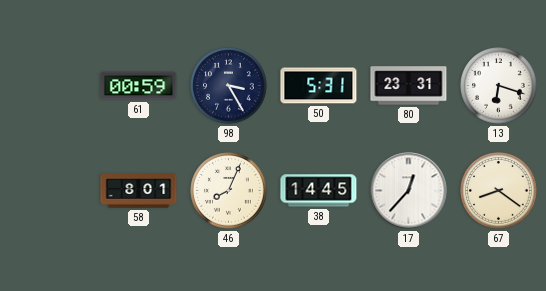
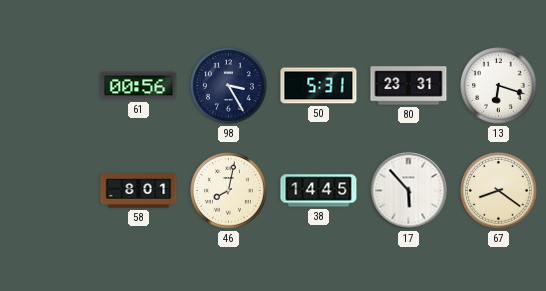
61: 00:59 -> 00:56 (139, 86)
46: 8:04 -> 8:02 (229, 191)
17: 12:37 -> 5:53 (409, 191)
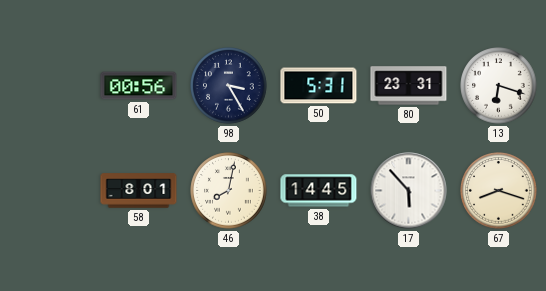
67: 8:21 -> 8:18 (499, 191)
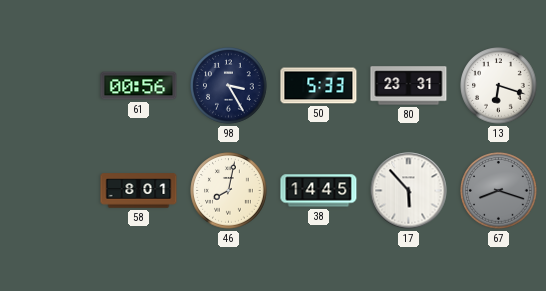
50: 5:31 -> 5:33 (319, 86)
67 dial: cream -> grey (499, 191)
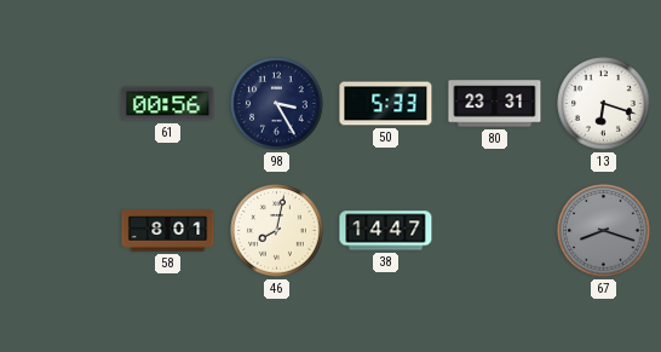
38: 14:45 -> 14:47 (386, 231)
17: 5:53 -> none (409, 191)
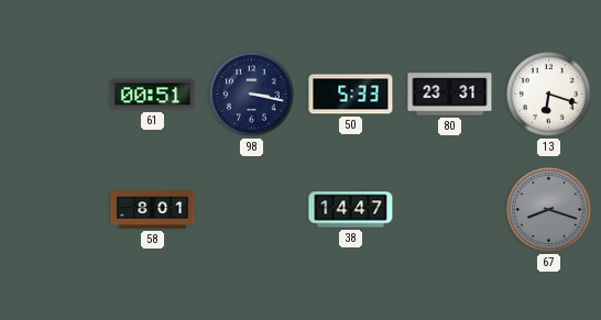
61: 00:56 -> 00:51 (153, 95)
98: 3:25 -> 3:17 (252, 95)
46: 8:02 -> none (277, 231)
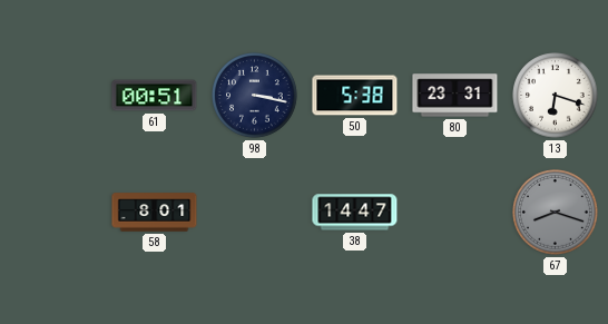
50: 5:33 -> 5:38 (355, 96)
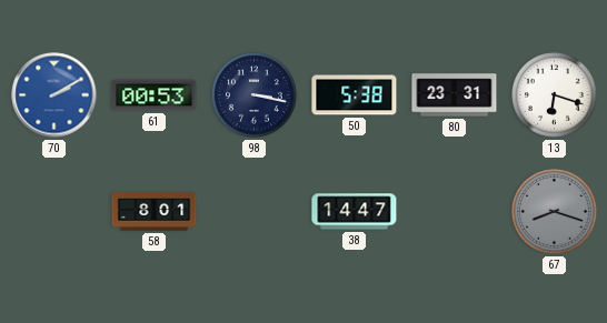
70: none -> 2:10 (54, 95)
61: 00:51 -> 00:53 (155, 95)
